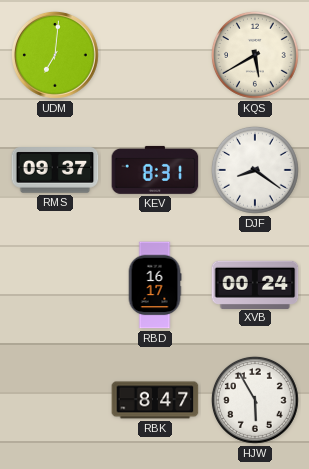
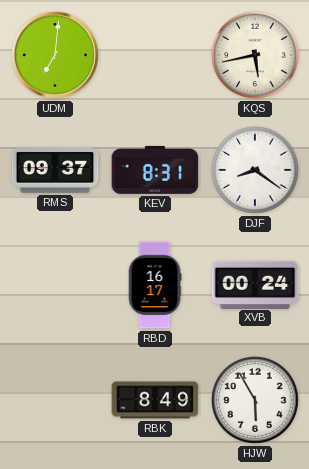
KQS: 5:40 -> 5:43 (255, 55)
RBK: 8:47 -> 8:49 (155, 400)
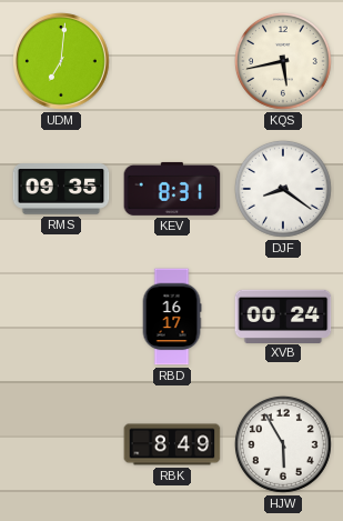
RMS: 09:37 -> 09:35 (61, 189)
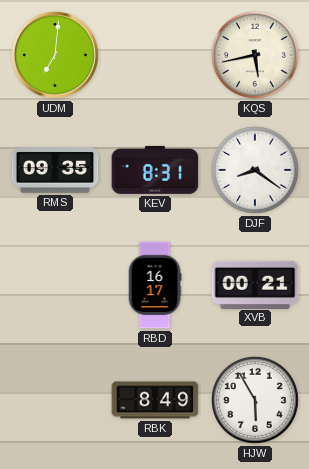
XVB: 00:24 -> 00:21 (255, 284)
